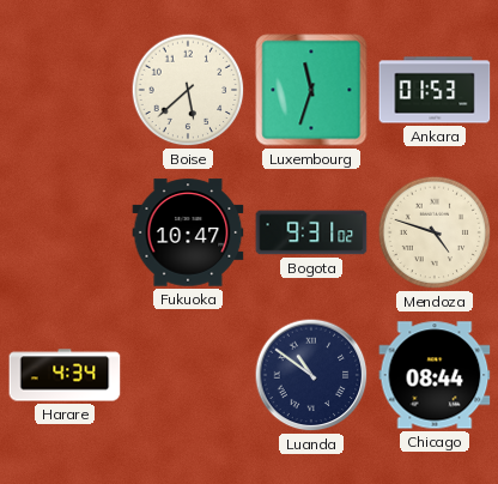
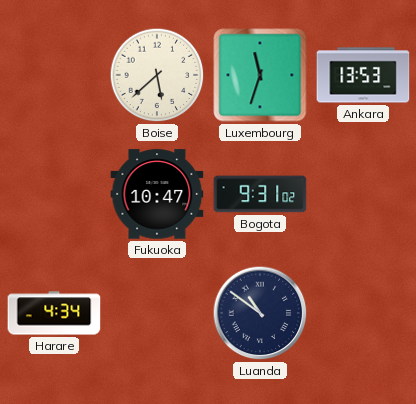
Ankara: 01:53 -> 13:53 (363, 75)
Mendoza: 4:48 -> none (435, 232)
Chicago: 08:44 -> none (435, 375)
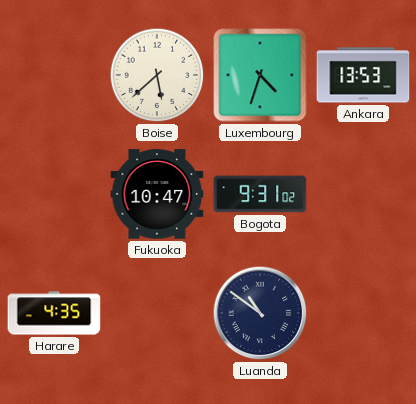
Luxembourg: 11:33 -> 4:33 (260, 75)
Harare: 4:34 -> 4:35 (54, 313)
